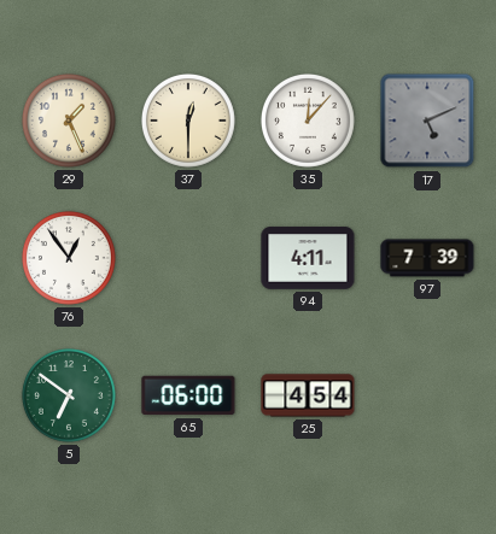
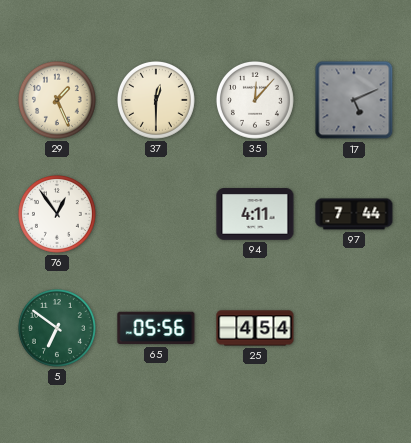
97: 7:39 -> 7:44 (354, 214)
65: 06:00 -> 05:56 (156, 328)
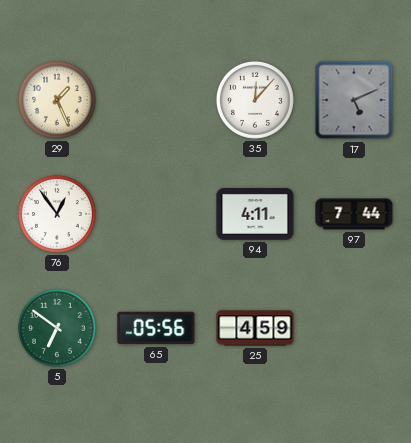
37: 12:30 -> none (156, 100)
25: 4:54 -> 4:59 (255, 328)
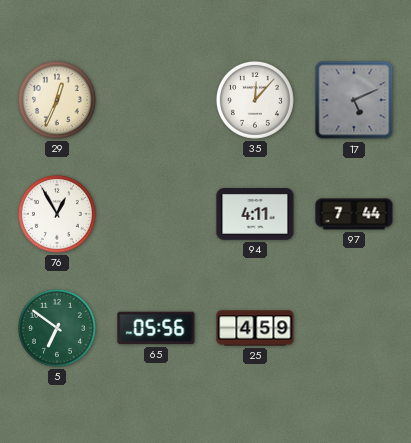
29: 1:26 -> 12:34 (57, 100)
76: 12:54 -> 12:55 (57, 214)
